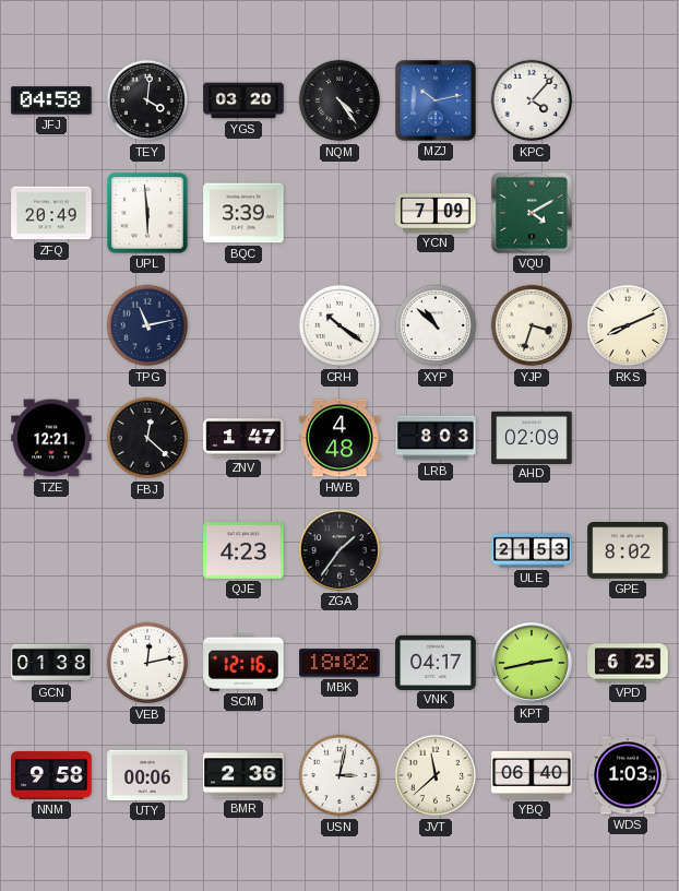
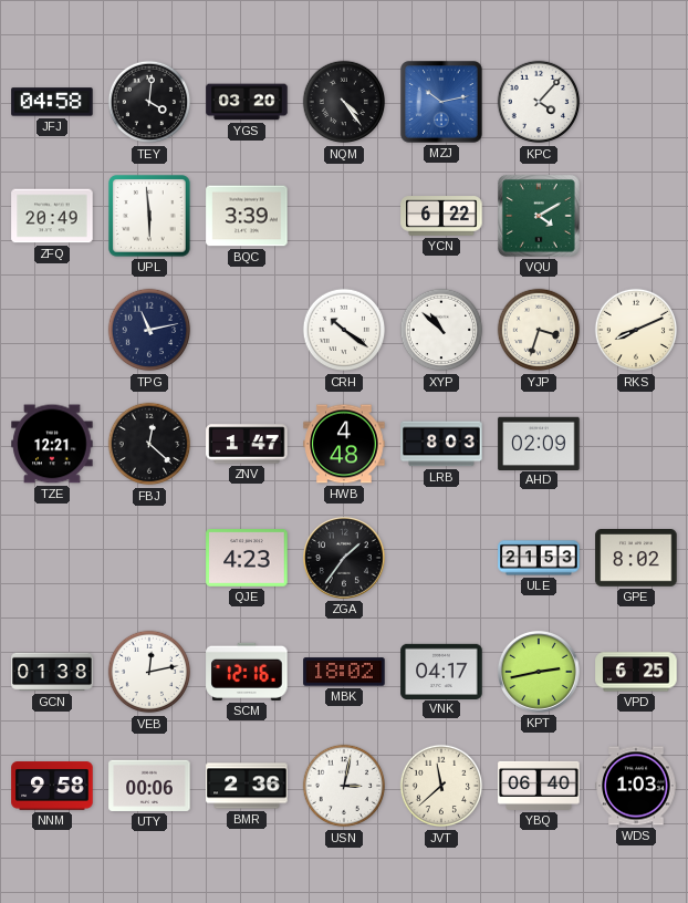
YCN: 7:09 -> 6:22 (441, 216)
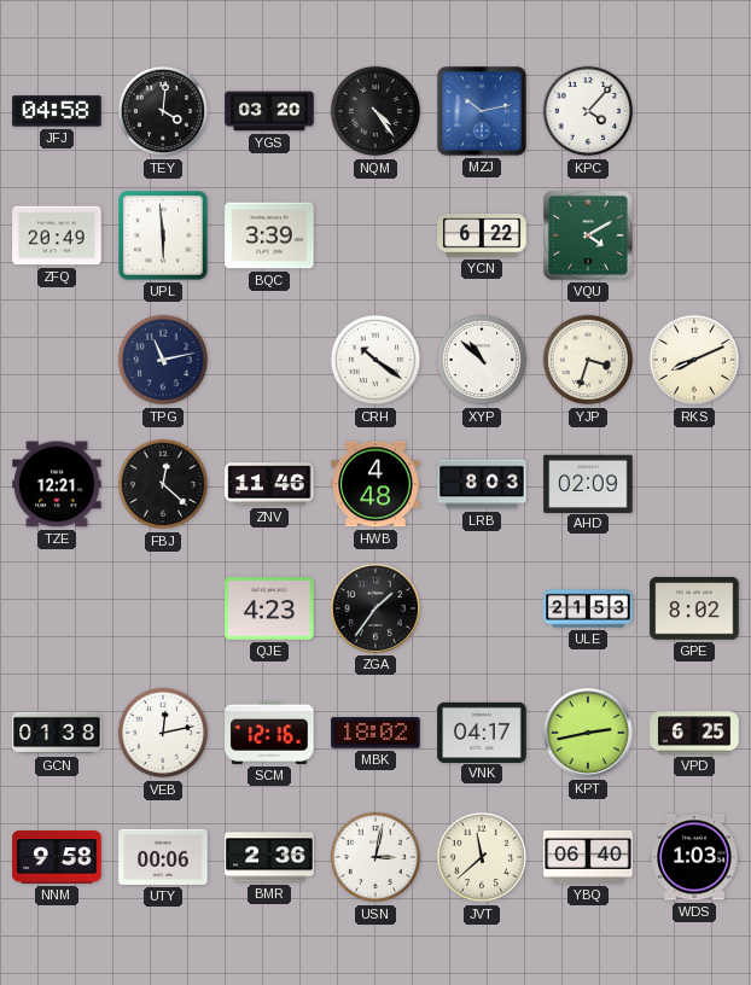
ZNV: 1:47 -> 11:46 (269, 484)
